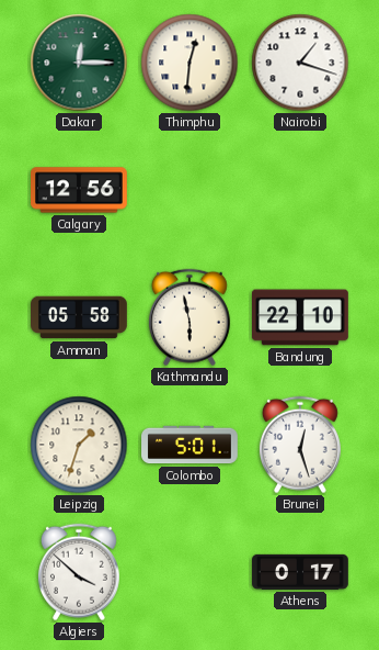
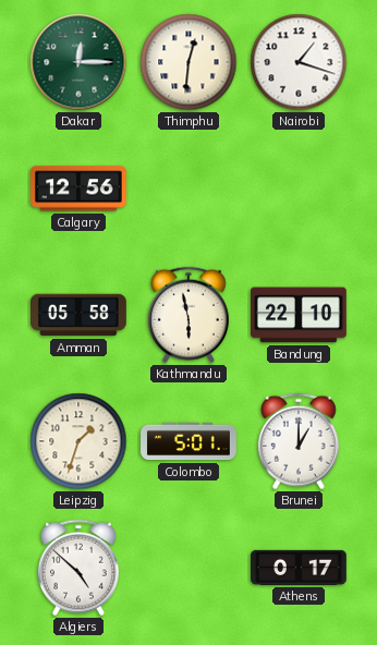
Brunei: 12:27 -> 1:00 (299, 441)
Algiers: 3:52 -> 4:52 (78, 568)
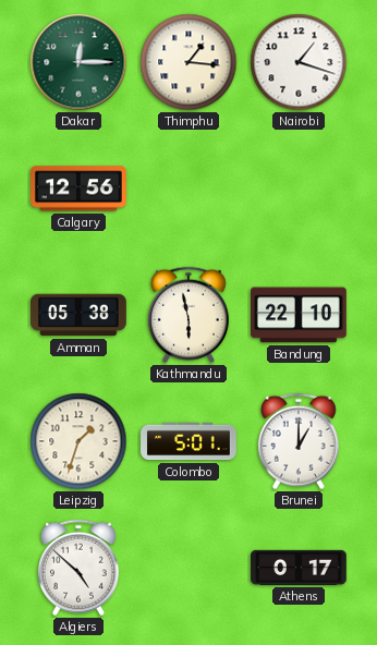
Thimphu: 12:31 -> 1:16 (188, 62)
Amman: 05:58 -> 05:38 (80, 315)
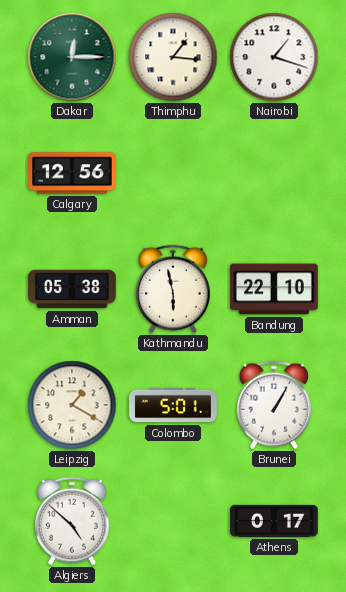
Leipzig: 1:33 -> 1:20 (72, 405)
Brunei: 1:00 -> 1:05 (274, 405)
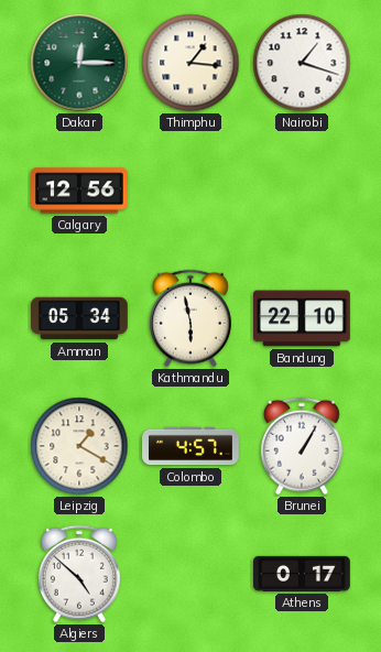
Amman: 05:38 -> 05:34 (80, 318)
Colombo: 5:01 -> 4:57 (190, 446)
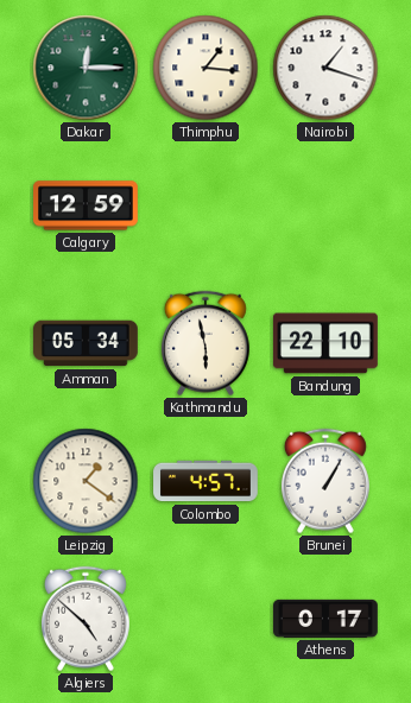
Calgary: 12:56 -> 12:59 (87, 205)
Leipzig: 1:20 -> 1:21 (86, 481)
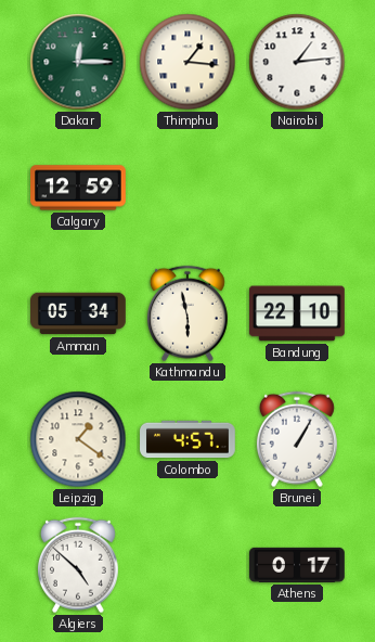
Nairobi: 1:18 -> 1:14 (297, 62)
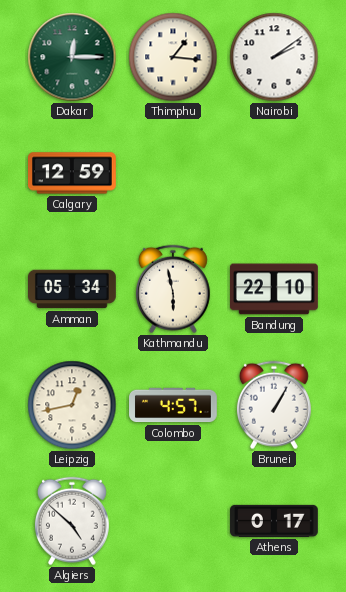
Nairobi: 1:14 -> 2:09 (274, 57)
Leipzig: 1:21 -> 12:43 (72, 405)
